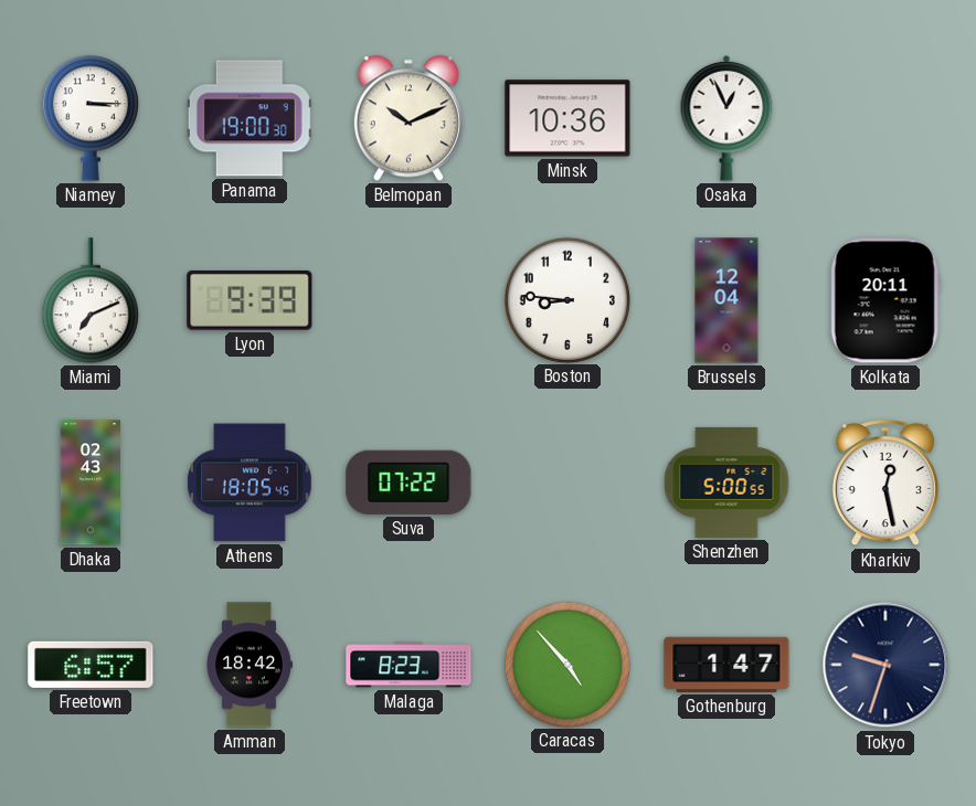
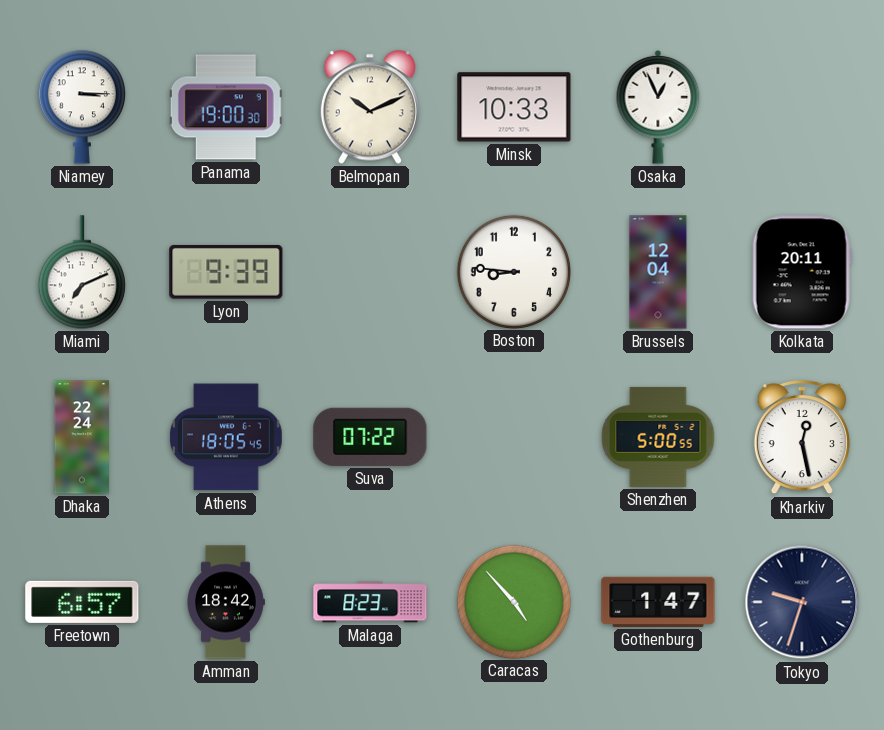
Minsk: 10:36 -> 10:33 (514, 107)
Dhaka: 02:43 -> 22:24 (81, 437)
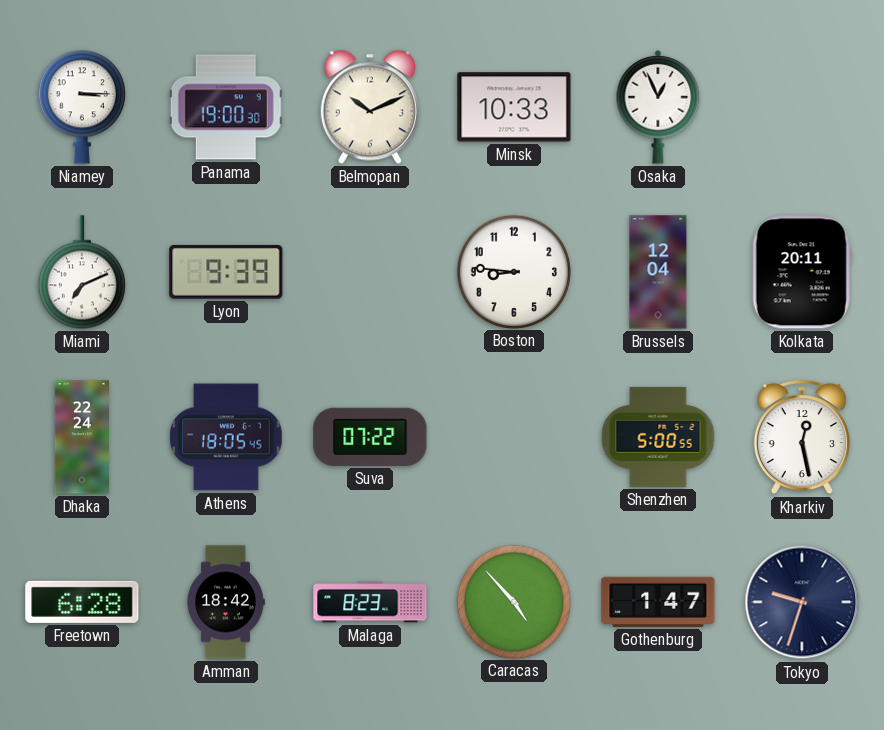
Freetown: 6:57 -> 6:28 (82, 602)
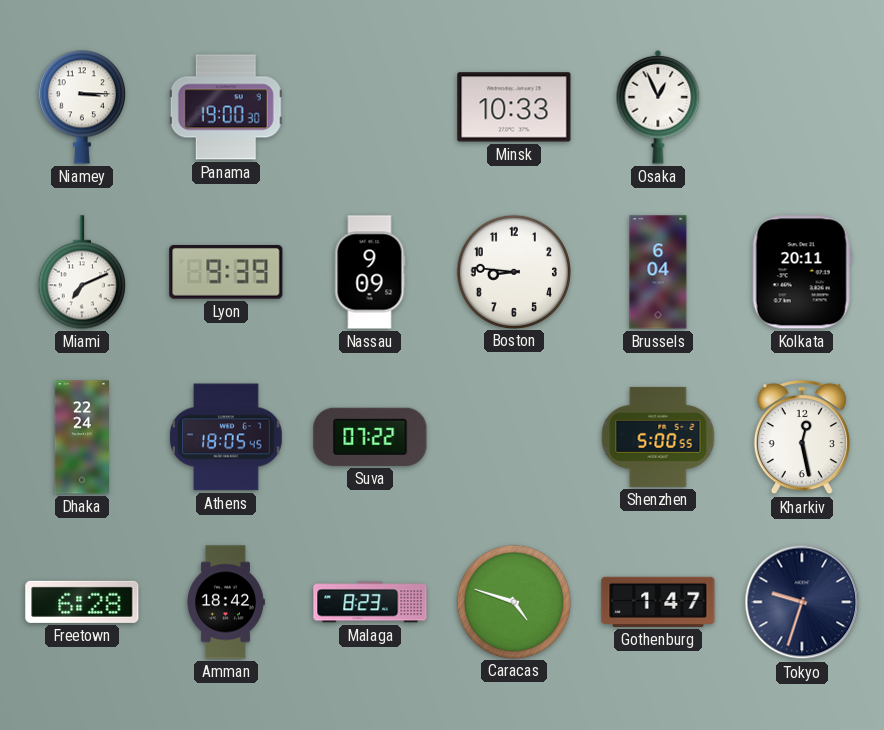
Belmopan: 10:11 -> none (370, 107)
Nassau: none -> 9:09 (370, 272)
Brussels: 12:04 -> 6:04 (658, 272)
Caracas: 4:53 -> 4:48 (513, 601)
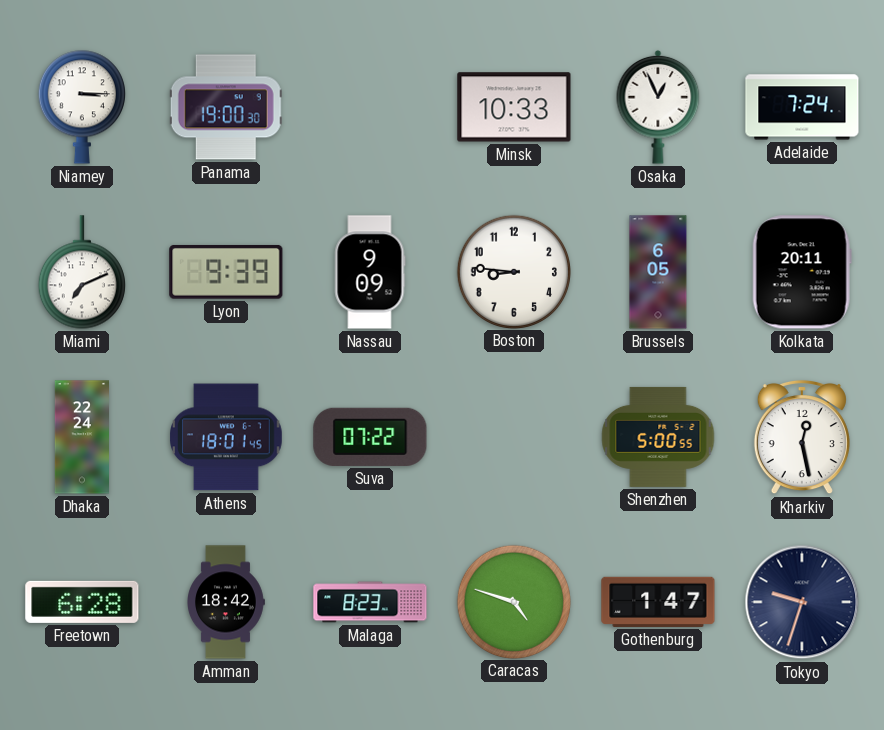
Adelaide: none -> 7:24 (802, 107)
Brussels: 6:04 -> 6:05 (658, 272)
Athens: 18:05 -> 18:01 (227, 437)
